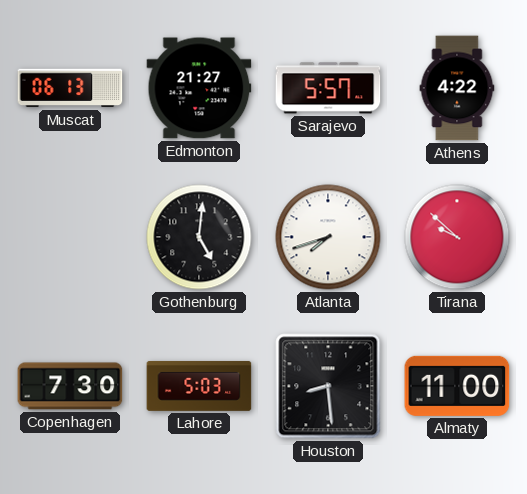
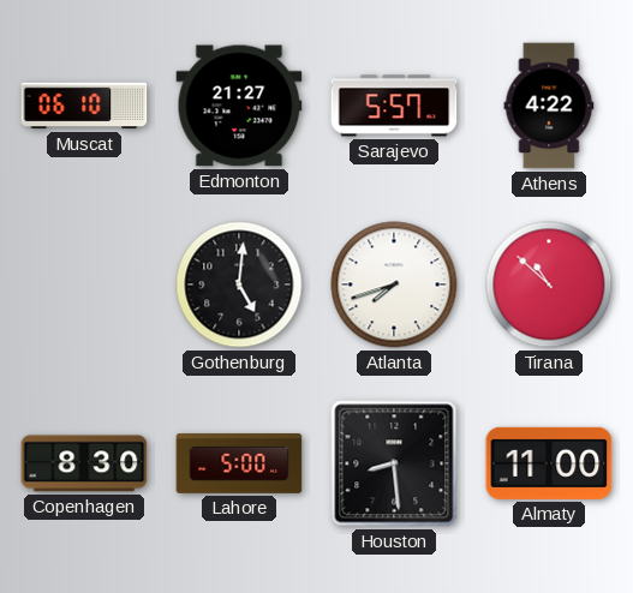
Muscat: 06:13 -> 06:10 (84, 106)
Tirana: 9:52 -> 10:52 (549, 284)
Copenhagen: 7:30 -> 8:30 (84, 463)
Lahore: 5:03 -> 5:00 (239, 463)
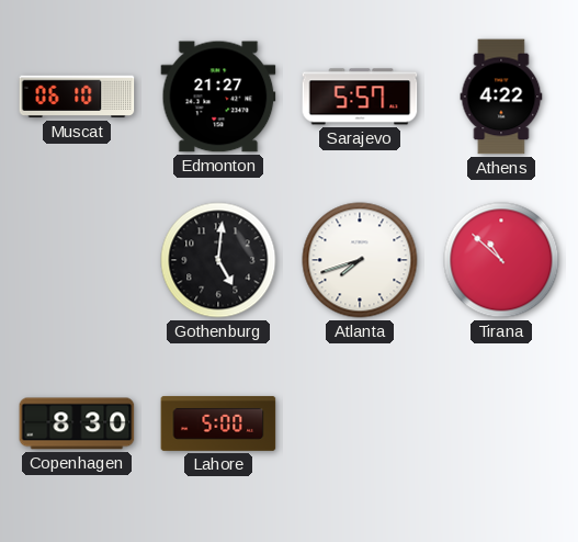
Houston: 8:29 -> none (394, 463)
Almaty: 11:00 -> none (549, 463)
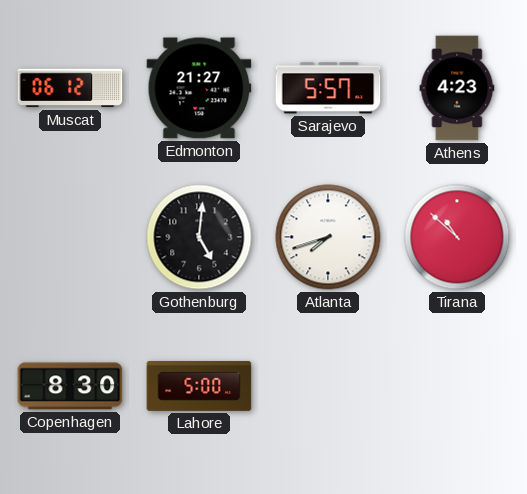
Muscat: 06:10 -> 06:12 (70, 88)
Athens: 4:22 -> 4:23 (457, 88)
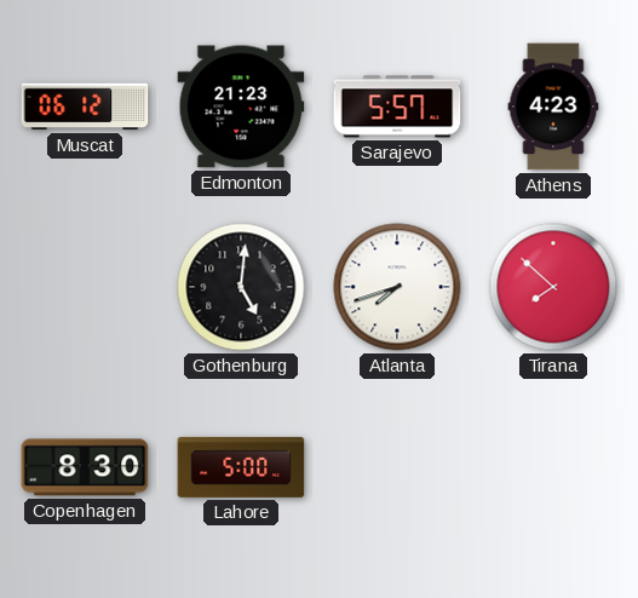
Edmonton: 21:27 -> 21:23 (241, 107)
Tirana: 10:52 -> 7:52 (553, 287)
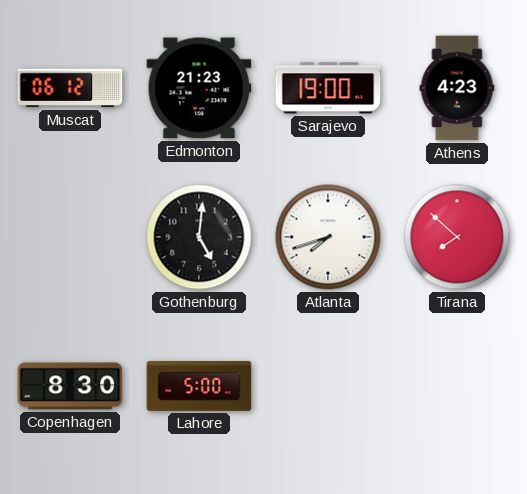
Sarajevo: 5:57 -> 19:00 (328, 88)
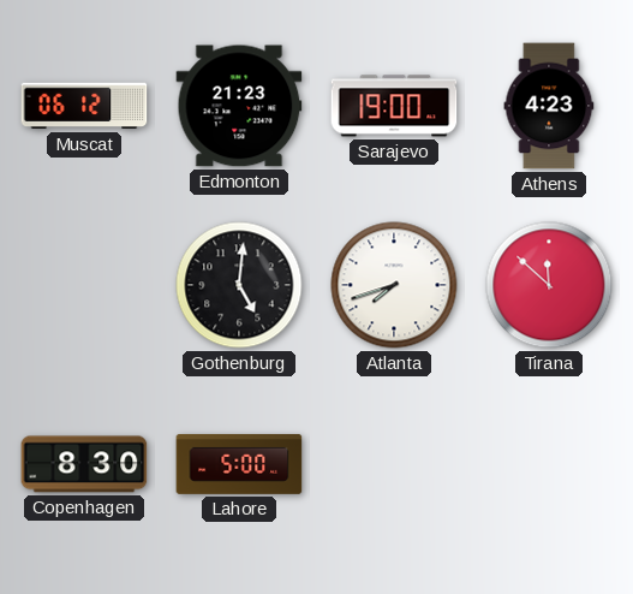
Tirana: 7:52 -> 11:52 (549, 285)
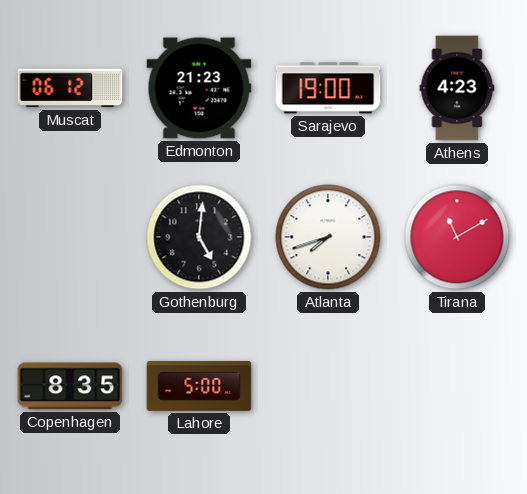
Tirana: 11:52 -> 11:10 (457, 237)
Copenhagen: 8:30 -> 8:35 (70, 386)
